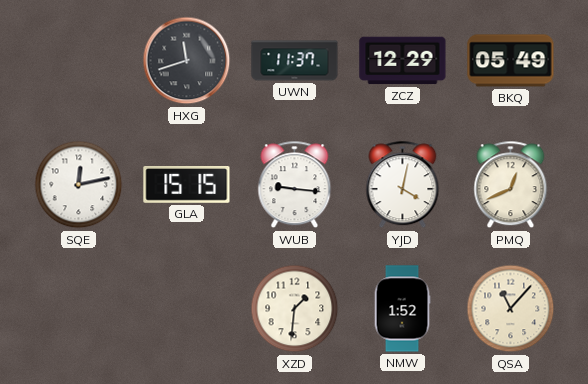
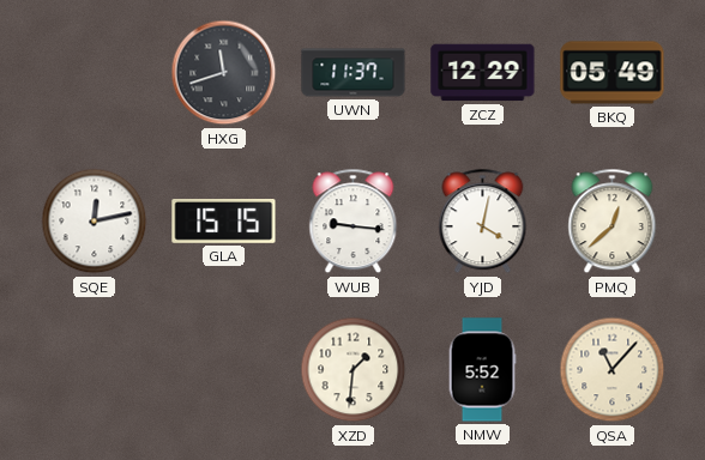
PMQ: 12:41 -> 12:38 (613, 222)
NMW: 1:52 -> 5:52 (482, 370)
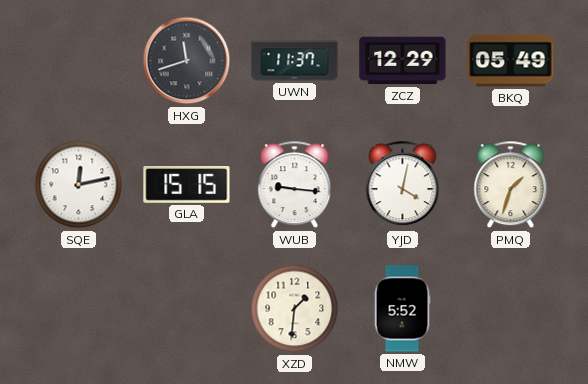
PMQ: 12:38 -> 1:33 (511, 185)
QSA: 11:07 -> none (613, 370)
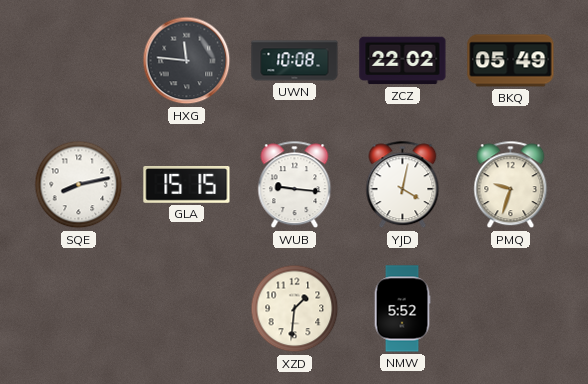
HXG: 11:42 -> 11:46 (187, 61)
UWN: 11:37 -> 10:08 (295, 61)
ZCZ: 12:29 -> 22:02 (403, 61)
SQE: 12:13 -> 8:13 (79, 185)
PMQ: 1:33 -> 9:33 (511, 185)
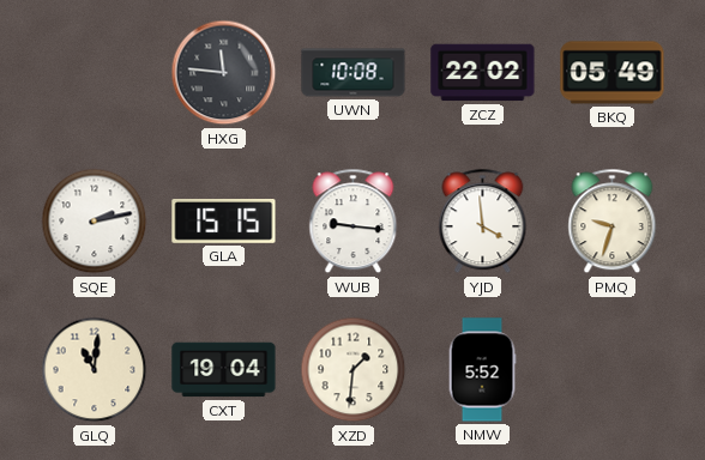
SQE: 8:13 -> 2:13 (95, 222)
YJD: 4:02 -> 3:59 (483, 222)
GLQ: none -> 11:01 (95, 370)
CXT: none -> 19:04 (224, 370)
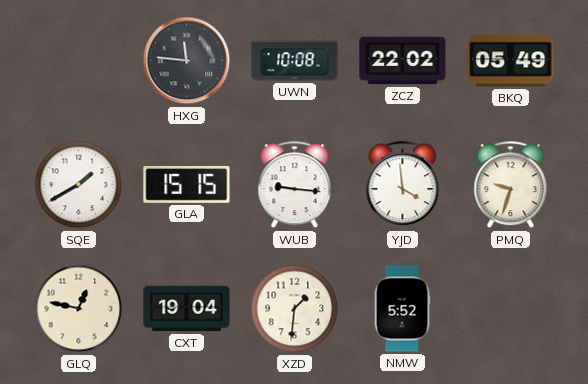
SQE: 2:13 -> 1:40 (79, 185)
GLQ: 11:01 -> 12:47 (79, 309)
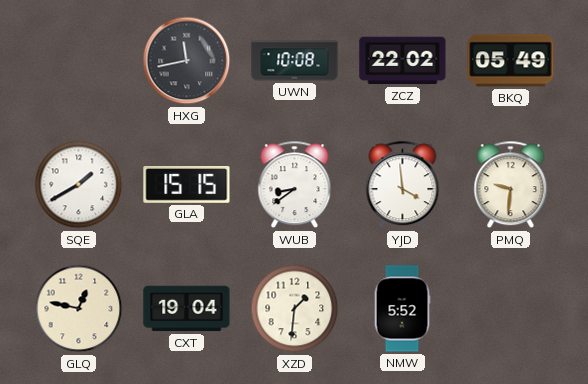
HXG: 11:46 -> 11:43 (187, 61)
WUB: 9:16 -> 8:39 (295, 185)
PMQ: 9:33 -> 9:31 (511, 185)
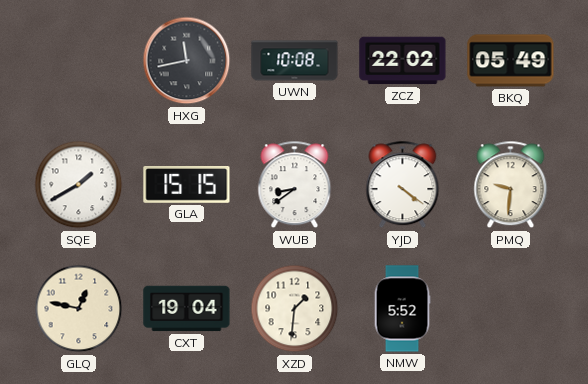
YJD: 3:59 -> 4:21 (403, 185)
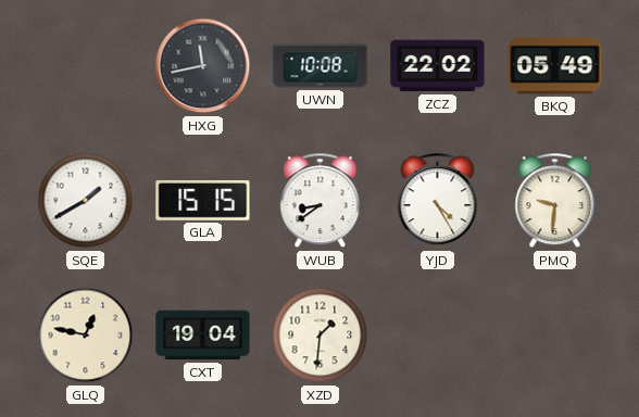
YJD: 4:21 -> 4:25 (438, 201)
NMW: 5:52 -> none (402, 309)
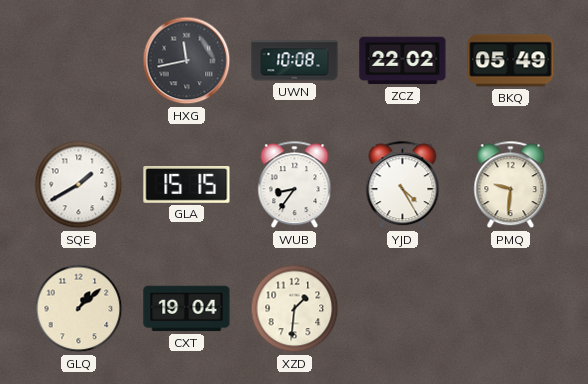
WUB: 8:39 -> 8:36 (295, 185)
GLQ: 12:47 -> 1:08 (79, 309)
